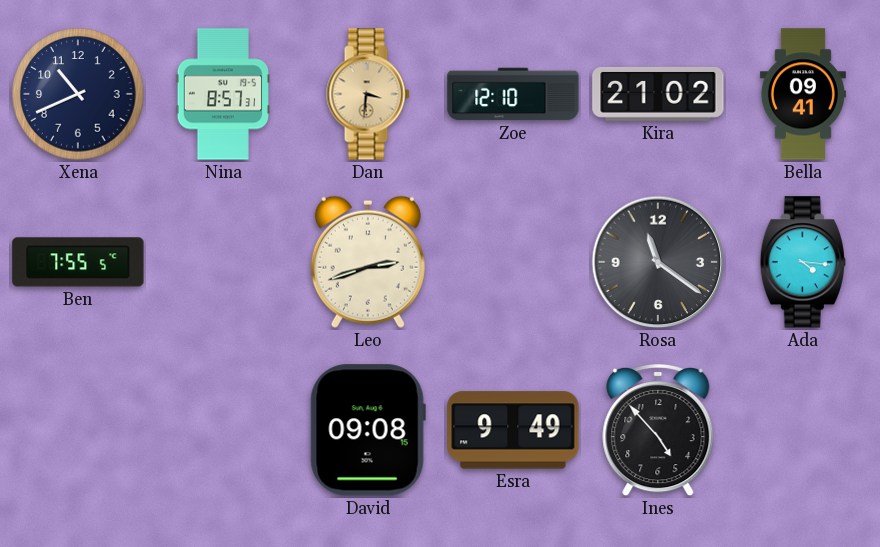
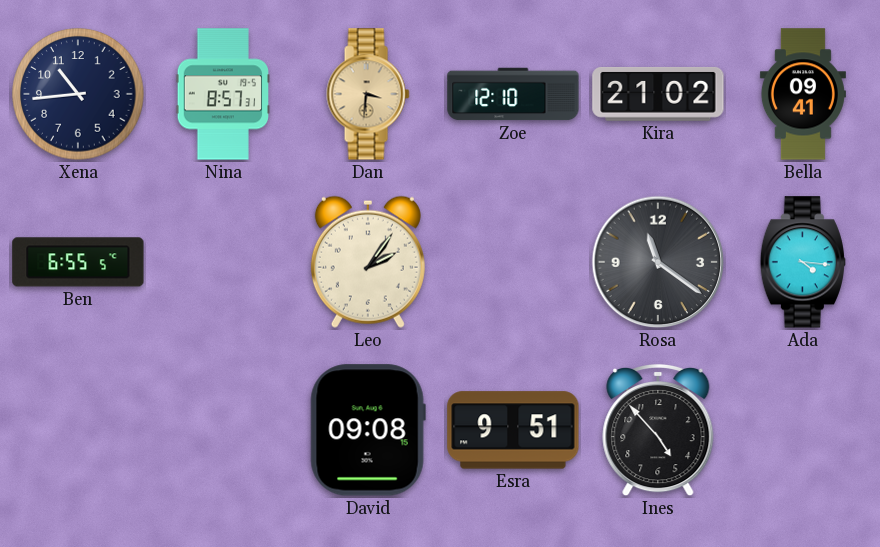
Xena: 10:41 -> 10:44 (78, 94)
Ben: 7:55 -> 6:55 (78, 262)
Leo: 2:42 -> 2:06 (368, 262)
Esra: 9:49 -> 9:51 (513, 430)
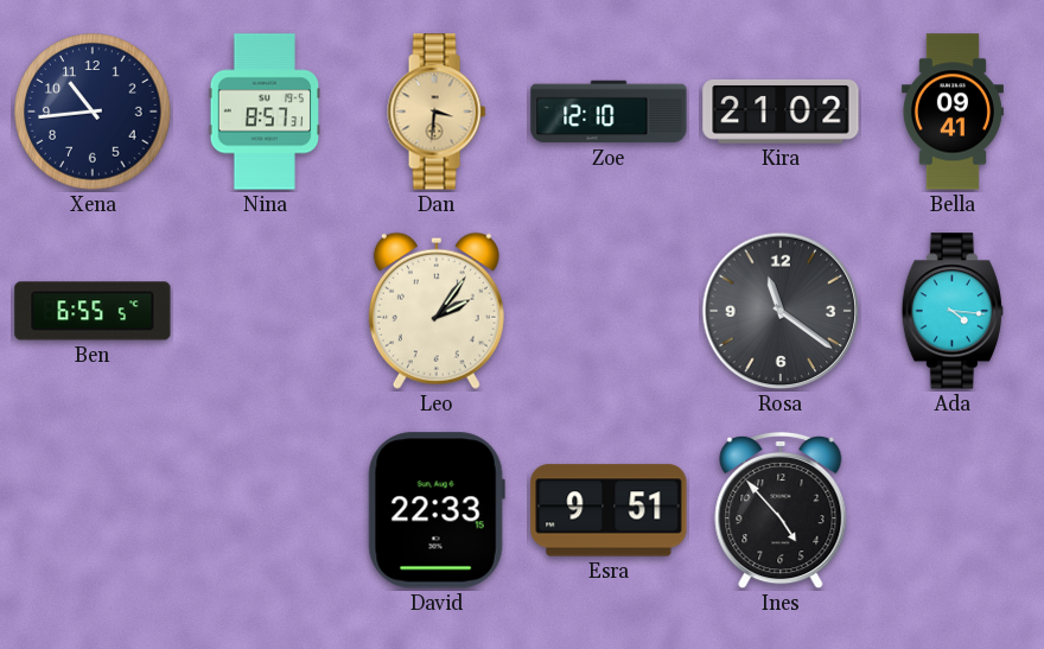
David: 09:08 -> 22:33 (437, 510)
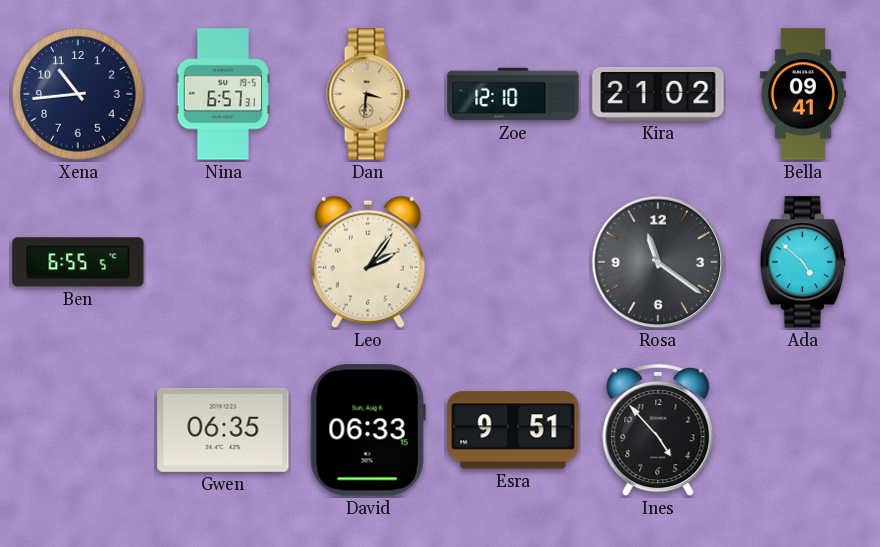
Nina: 8:57 -> 6:57 (222, 94)
Ada: 4:16 -> 4:52 (803, 262)
Gwen: none -> 06:35 (223, 430)
David: 22:33 -> 06:33 (368, 430)
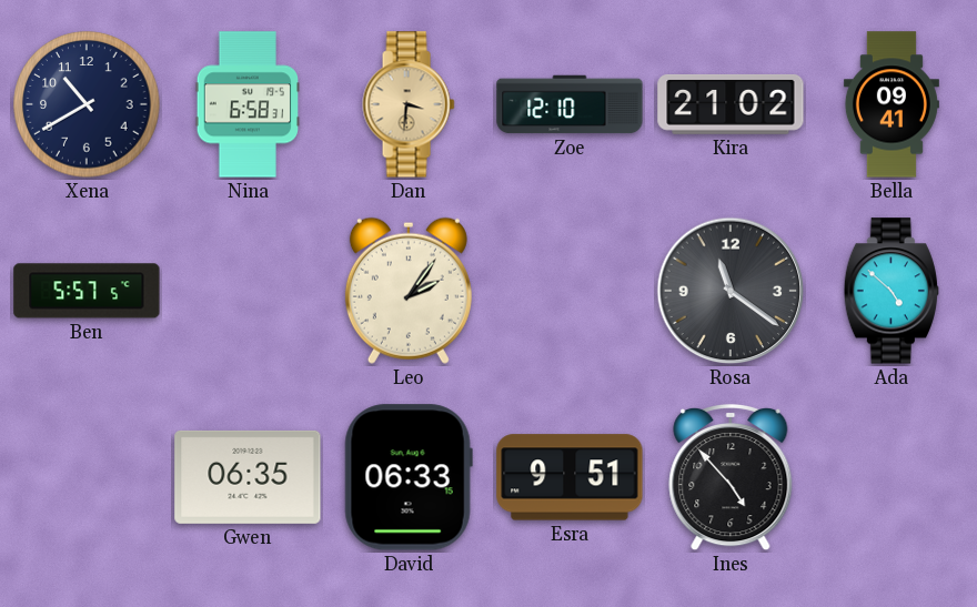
Xena: 10:44 -> 10:40 (87, 104)
Nina: 6:57 -> 6:58 (246, 104)
Ben: 6:55 -> 5:57 (87, 291)
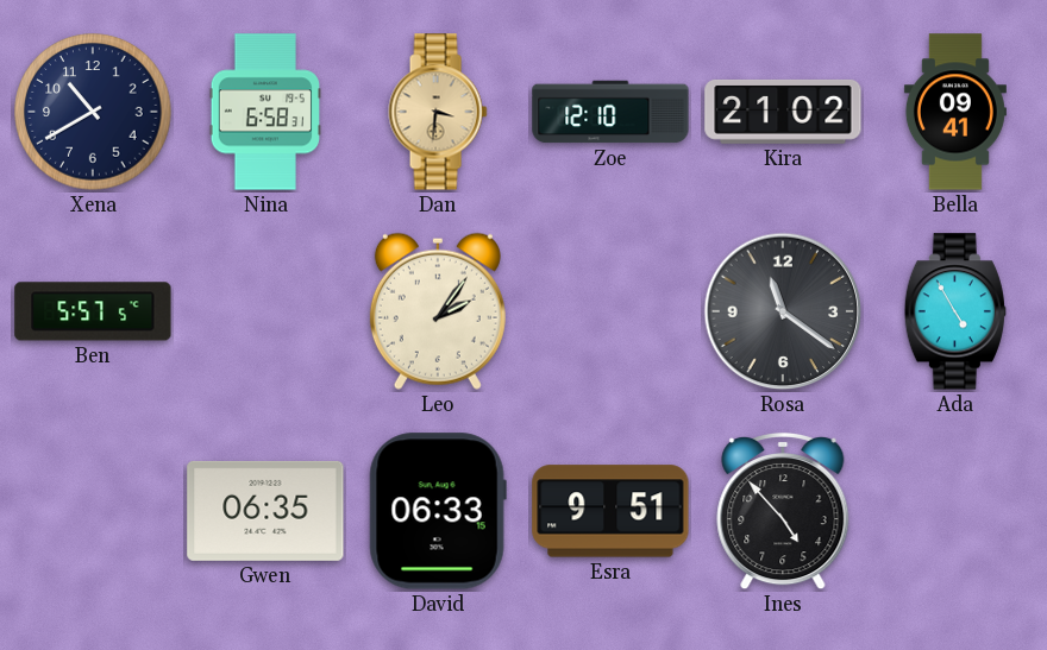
Ada: 4:52 -> 4:55 (955, 311)
